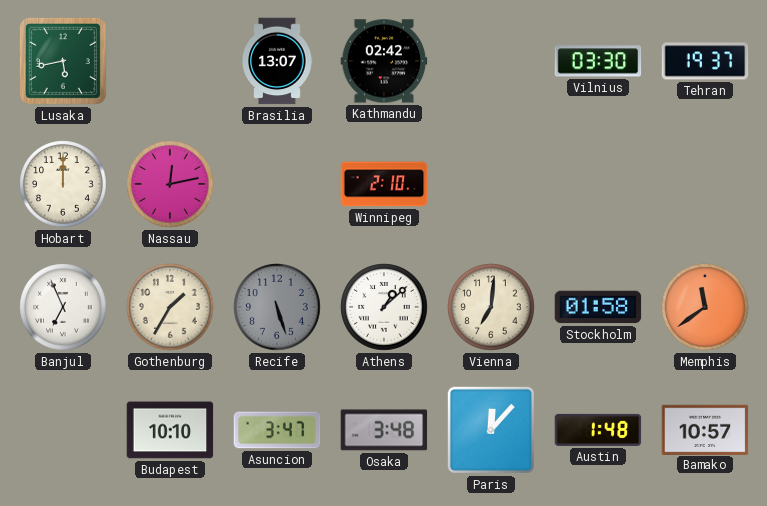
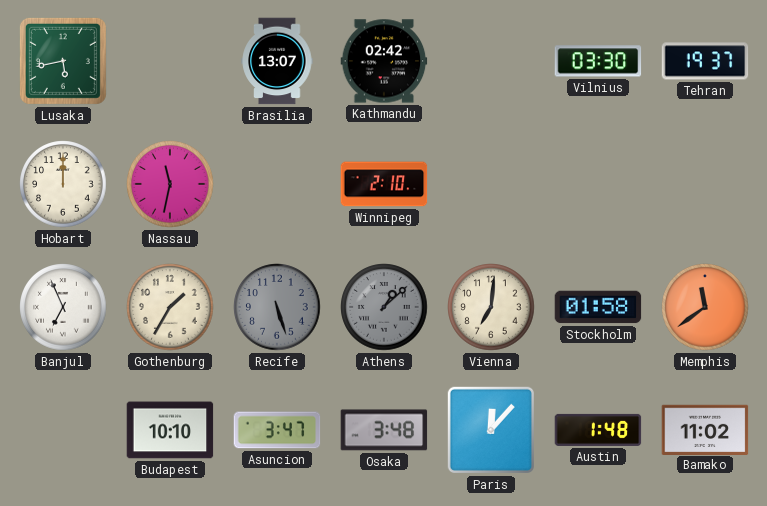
Nassau: 12:13 -> 11:32 (170, 184)
Athens dial: white -> grey (384, 307)
Bamako: 10:57 -> 11:02 (705, 429)
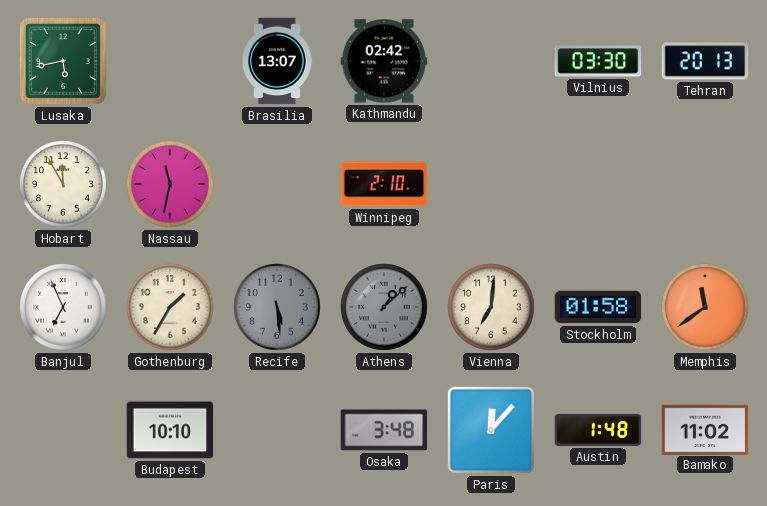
Tehran: 19:37 -> 20:13 (705, 61)
Hobart: 12:00 -> 11:55 (63, 184)
Recife: 5:27 -> 5:29 (277, 307)
Asuncion: 3:47 -> none (277, 430)
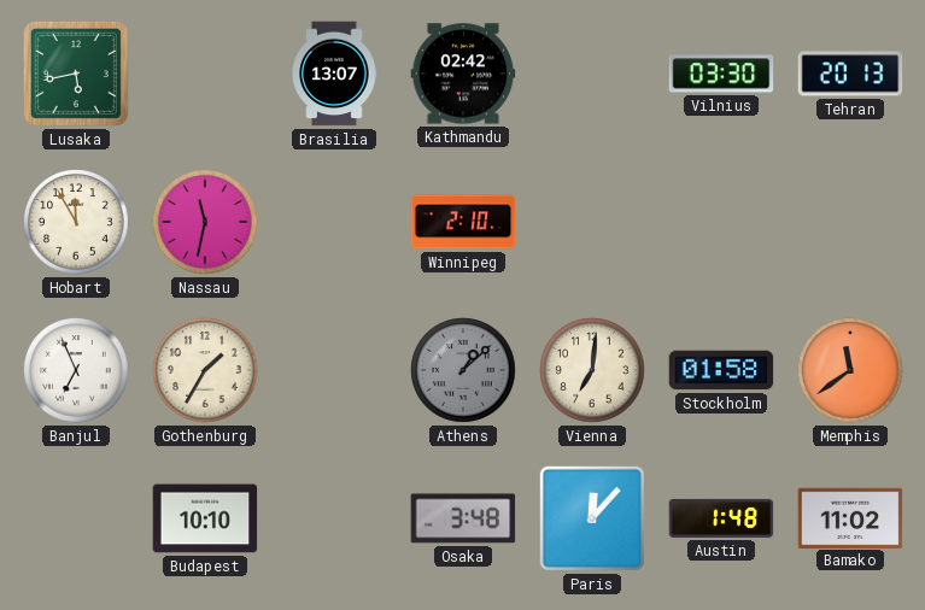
Recife: 5:29 -> none (277, 307)
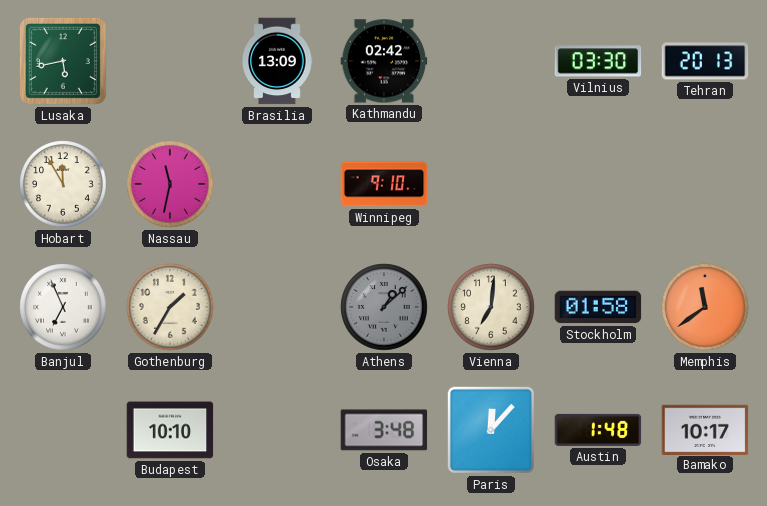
Brasilia: 13:07 -> 13:09 (277, 61)
Winnipeg: 2:10 -> 9:10 (384, 184)
Bamako: 11:02 -> 10:17 (705, 429)
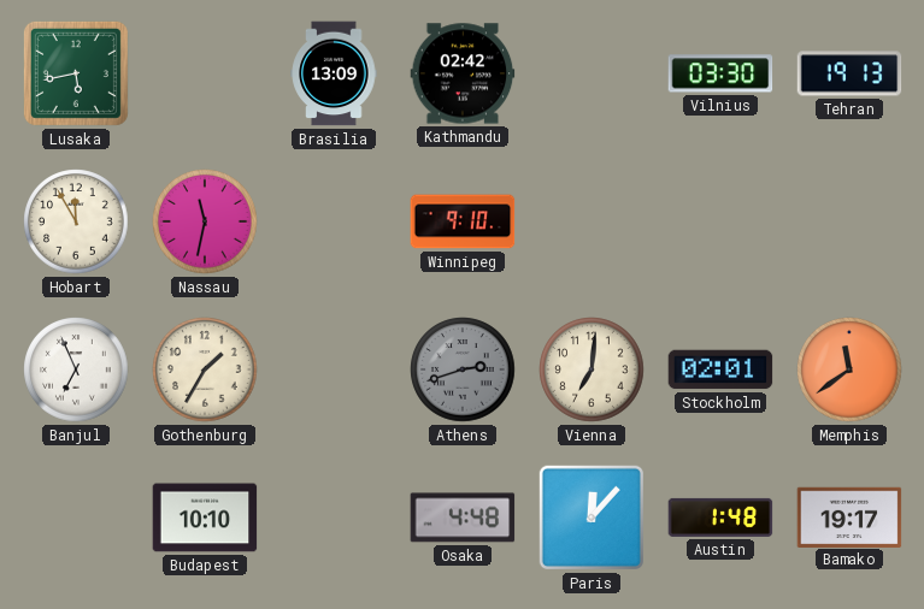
Tehran: 20:13 -> 19:13 (849, 73)
Athens: 1:08 -> 2:42 (463, 369)
Stockholm: 01:58 -> 02:01 (720, 369)
Osaka: 3:48 -> 4:48 (463, 518)
Bamako: 10:17 -> 19:17 (849, 516)
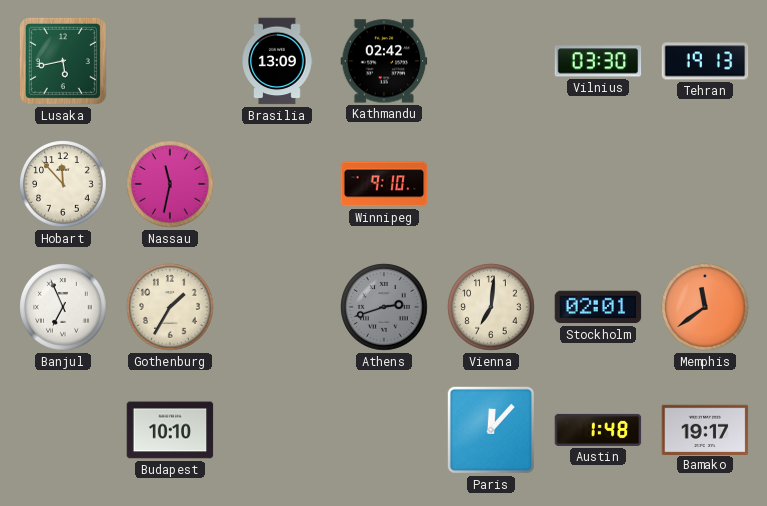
Hobart: 11:55 -> 11:53 (63, 184)
Osaka: 4:48 -> none (463, 518)
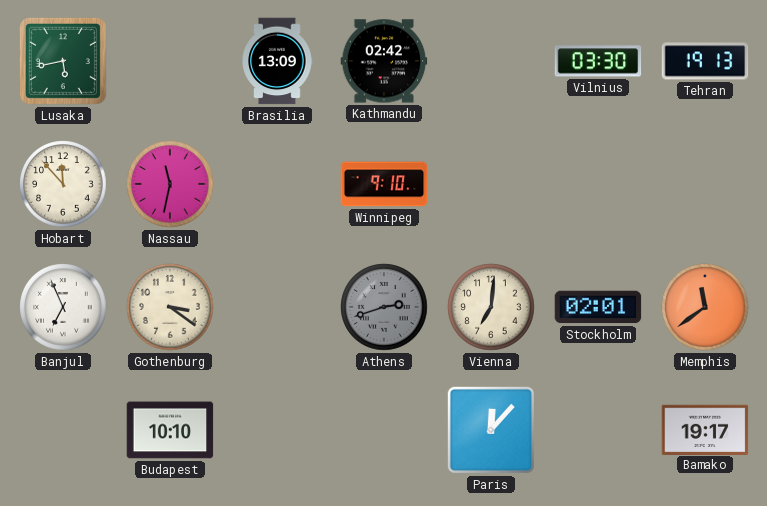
Gothenburg: 1:35 -> 3:21 (170, 307)
Austin: 1:48 -> none (598, 430)
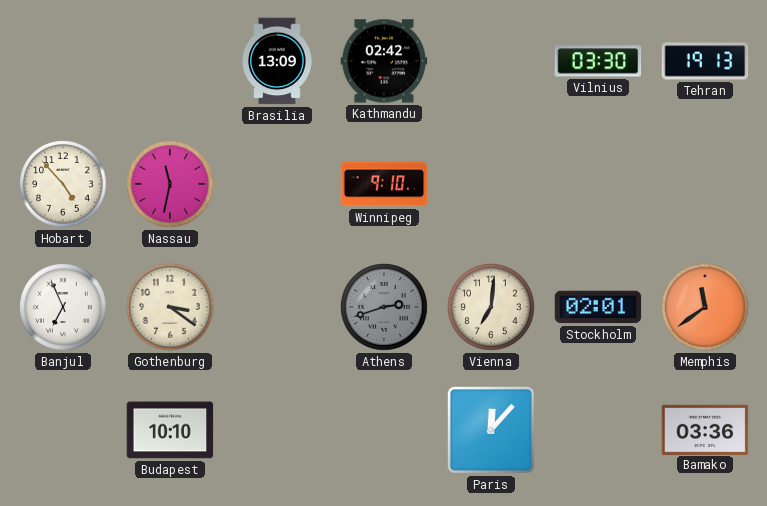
Lusaka: 5:43 -> none (63, 61)
Hobart: 11:53 -> 4:53 (63, 184)
Bamako: 19:17 -> 03:36 (705, 429)
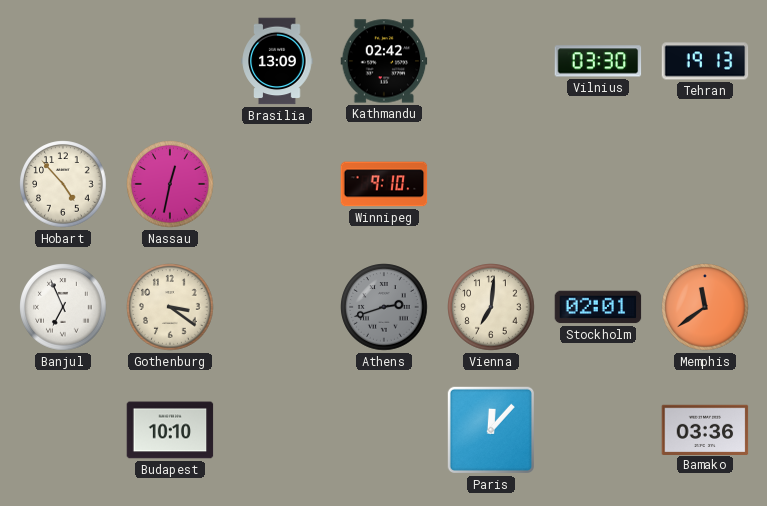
Nassau: 11:32 -> 12:32 (170, 184)
